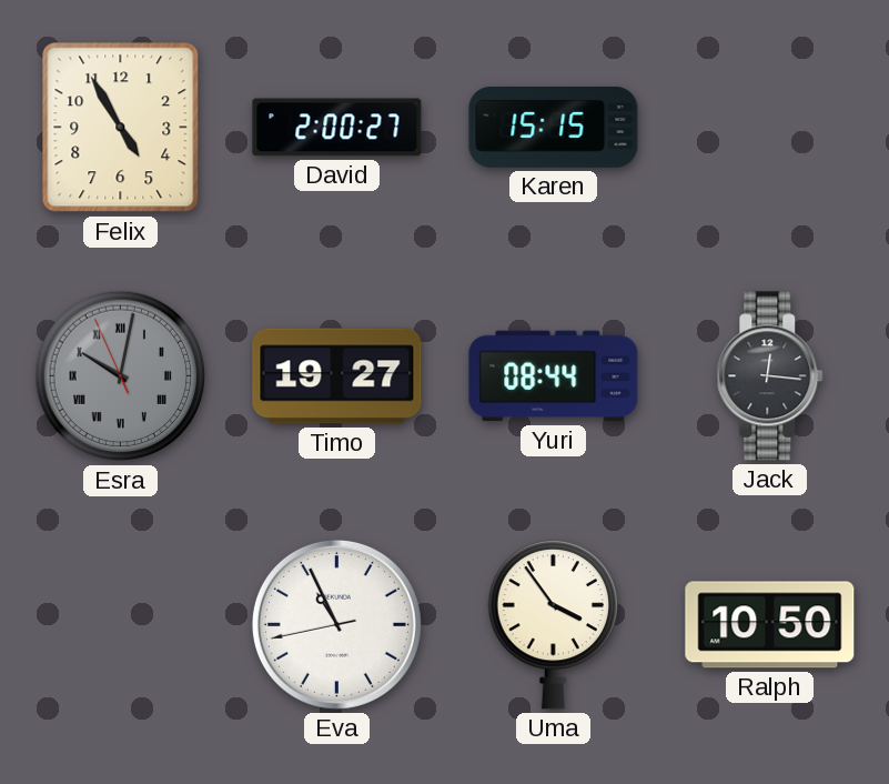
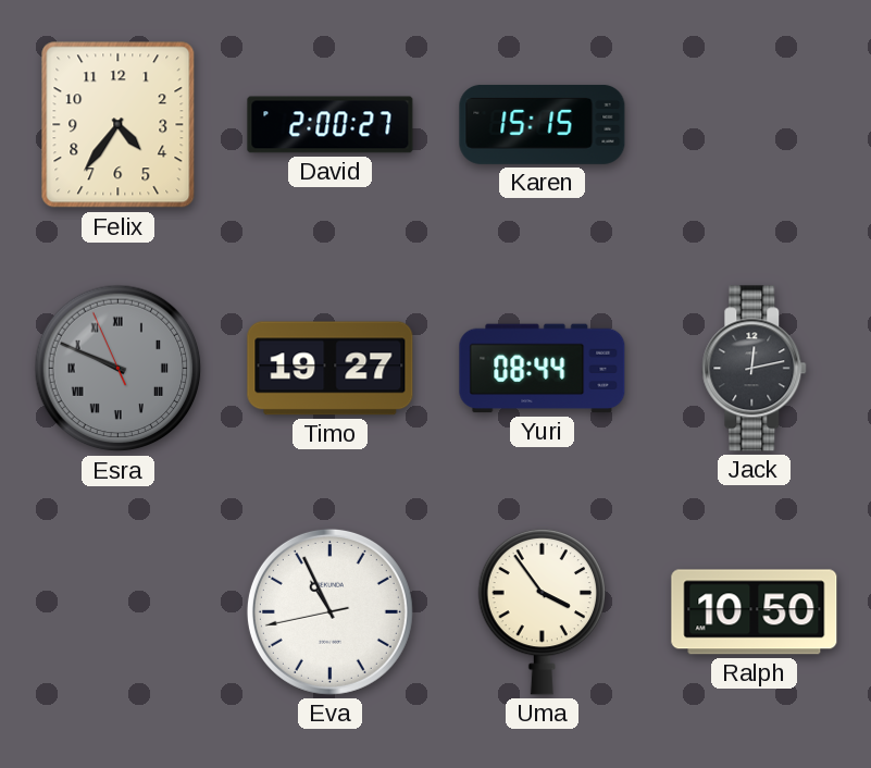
Felix: 4:55 -> 4:36 (119, 125)
Esra: 10:01 -> 9:48 (119, 369)
Jack: 12:16 -> 12:13 (755, 369)
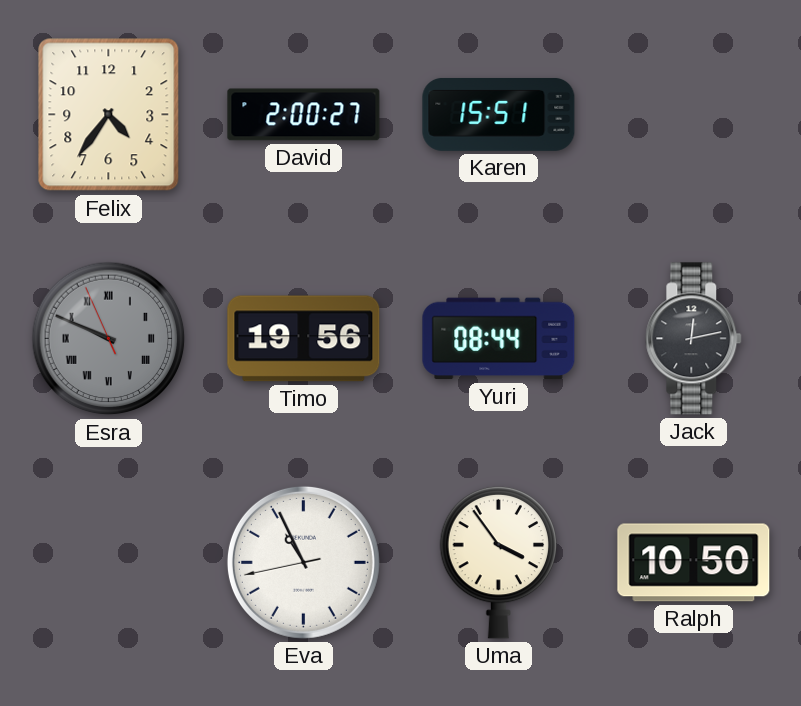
Karen: 15:15 -> 15:51 (499, 114)
Timo: 19:27 -> 19:56 (304, 339)
